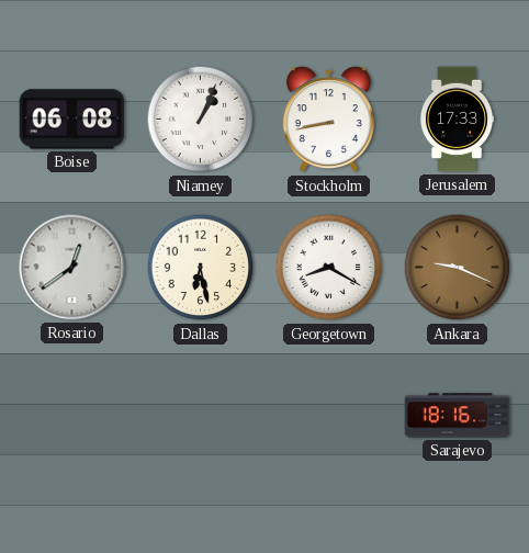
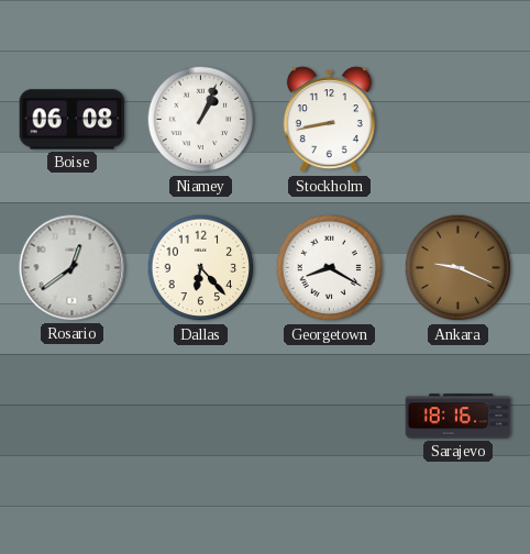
Jerusalem: 17:33 -> none (457, 120)
Dallas: 6:28 -> 6:23 (201, 268)
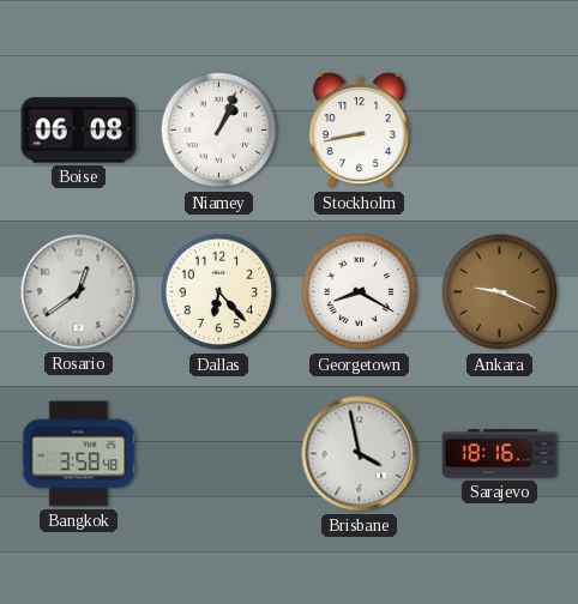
Bangkok: none -> 3:58 (79, 454)
Brisbane: none -> 3:58 (360, 454)
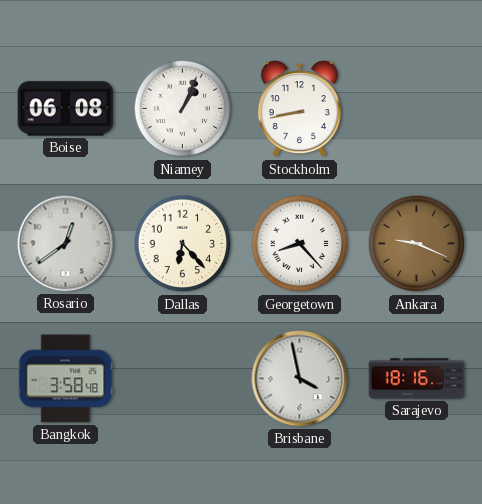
Georgetown: 8:20 -> 8:23 (300, 244)
